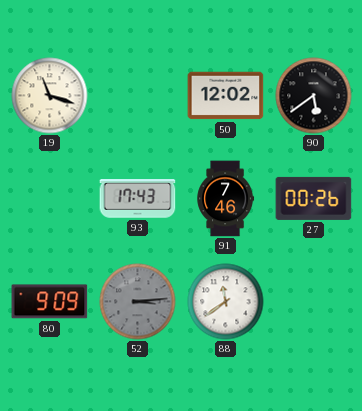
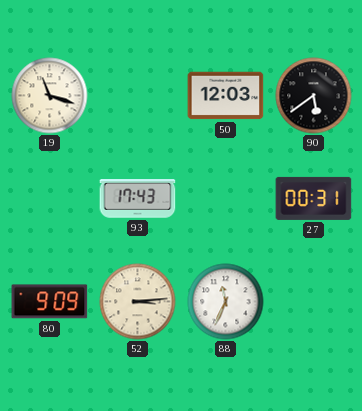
50: 12:02 -> 12:03 (226, 96)
91: 7:46 -> none (226, 199)
27: 00:26 -> 00:31 (314, 198)
52 dial: grey -> cream (138, 302)
88: 11:39 -> 11:34 (226, 302)
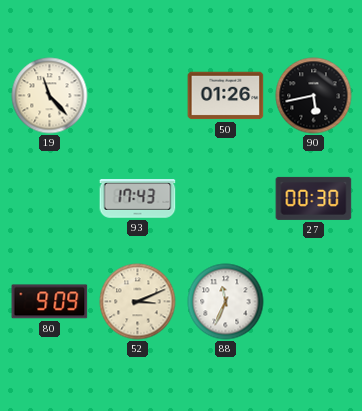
19: 11:18 -> 11:23 (50, 96)
50: 12:03 -> 01:26 (226, 96)
90: 5:39 -> 5:43 (314, 96)
27: 00:31 -> 00:30 (314, 198)
52: 3:14 -> 3:11 (138, 302)
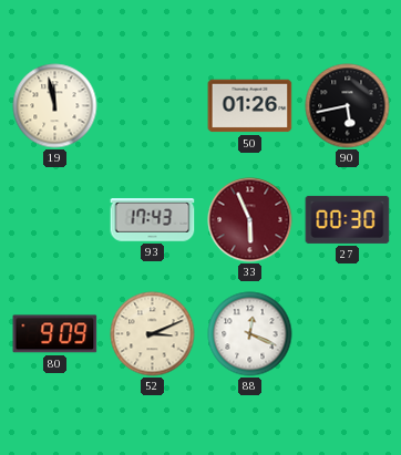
19: 11:23 -> 11:58 (55, 106)
33: none -> 5:56 (250, 220)
88: 11:34 -> 12:19 (250, 334)
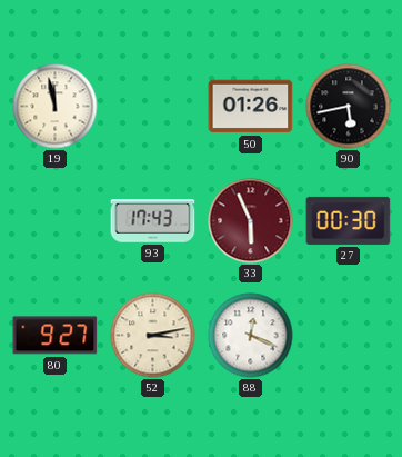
80: 9:09 -> 9:27 (56, 336)
52: 3:11 -> 3:13 (153, 336)
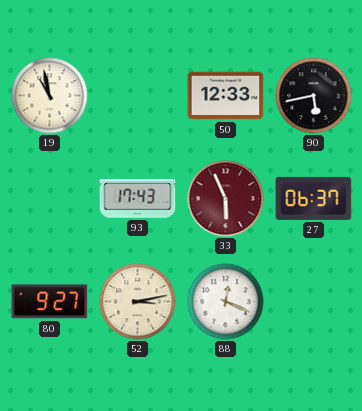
19: 11:58 -> 10:58 (50, 96)
50: 01:26 -> 12:33 (226, 96)
27: 00:30 -> 06:37 (314, 198)
